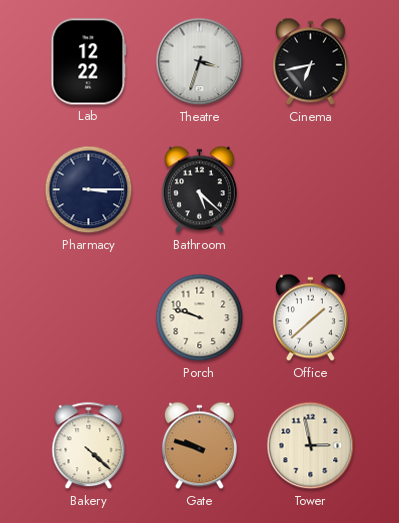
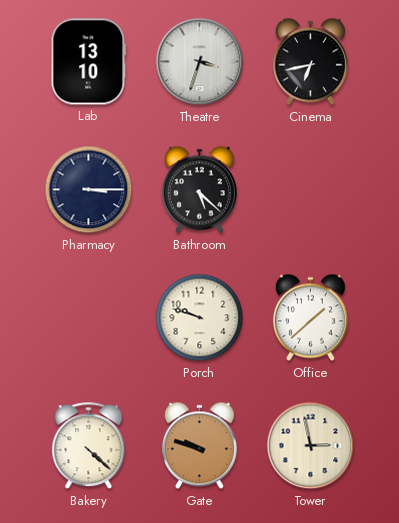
Lab: 12:22 -> 13:10 (89, 62)
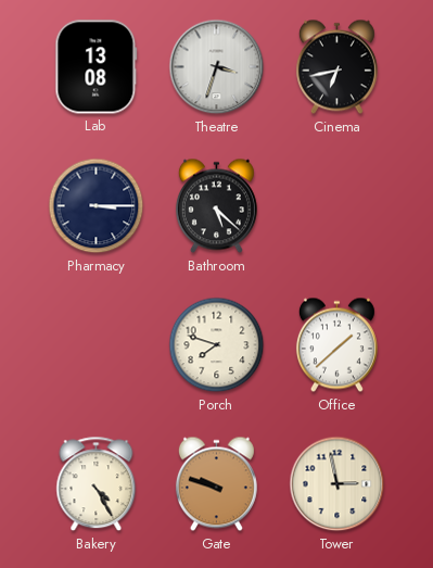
Lab: 13:10 -> 13:08 (97, 67)
Porch: 9:48 -> 7:48 (217, 345)
Bakery: 4:22 -> 4:25 (97, 484)
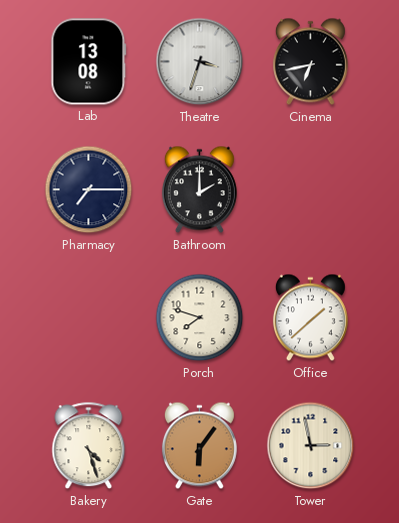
Pharmacy: 3:15 -> 7:15 (89, 190)
Bathroom: 5:22 -> 2:00 (199, 190)
Bakery: 4:25 -> 4:27 (89, 446)
Gate: 9:48 -> 6:06 (199, 446)
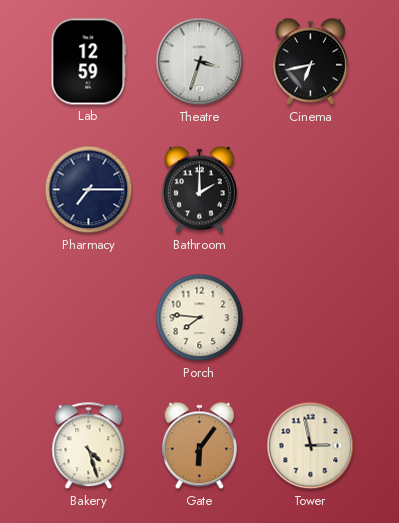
Lab: 13:08 -> 12:59 (89, 62)
Porch: 7:48 -> 7:46 (200, 318)
Office: 1:38 -> none (310, 318)
